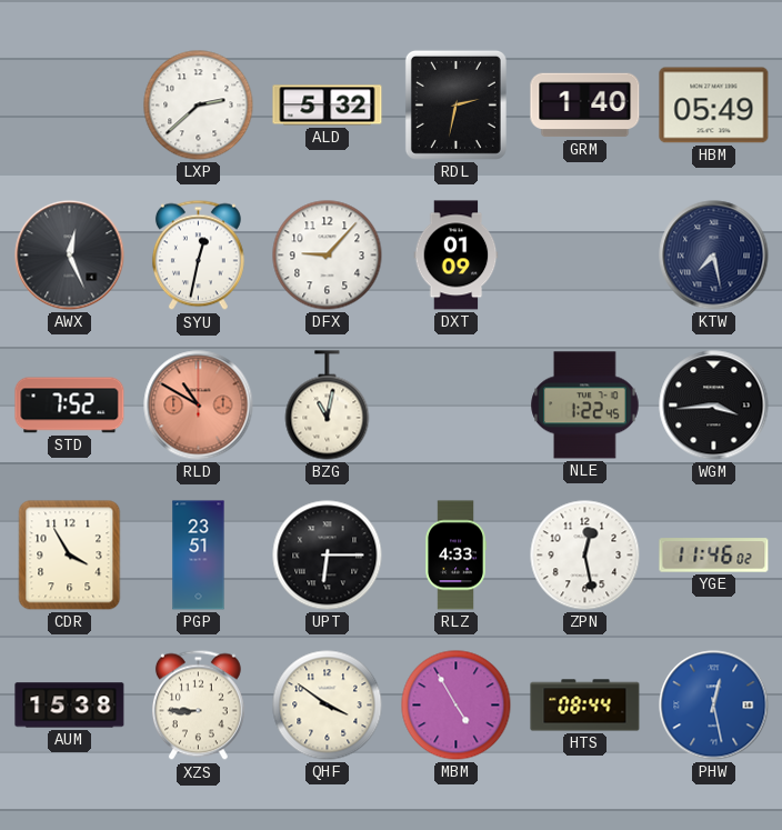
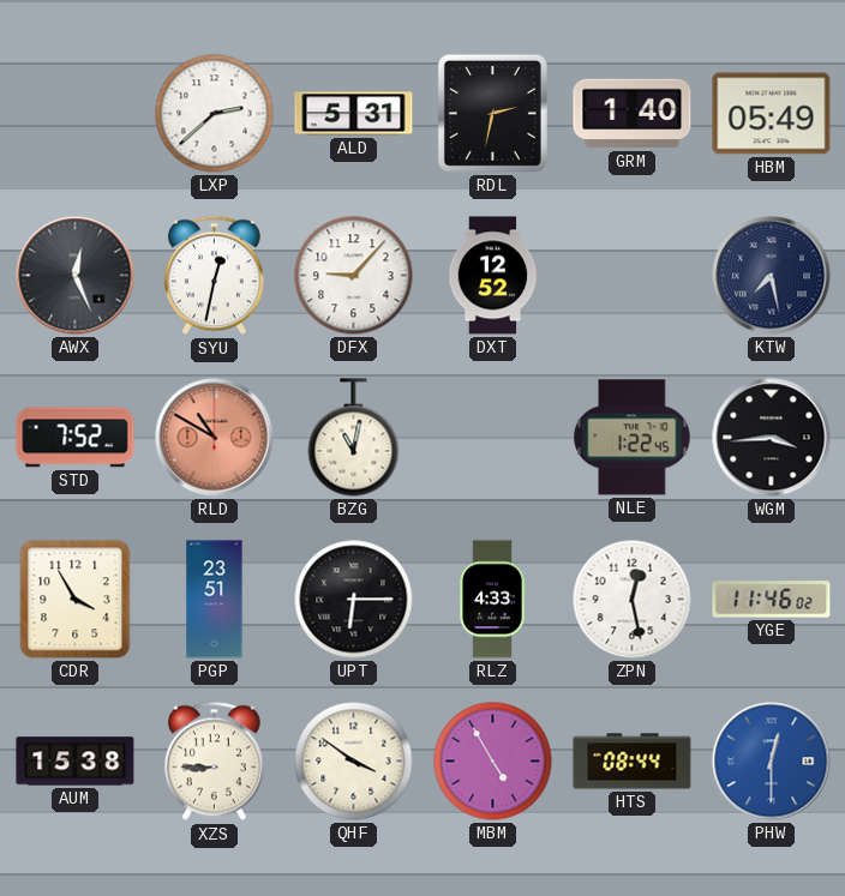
ALD: 5:32 -> 5:31 (354, 114)
DXT: 01:09 -> 12:52 (493, 276)
PHW: 12:28 -> 12:30 (772, 762)
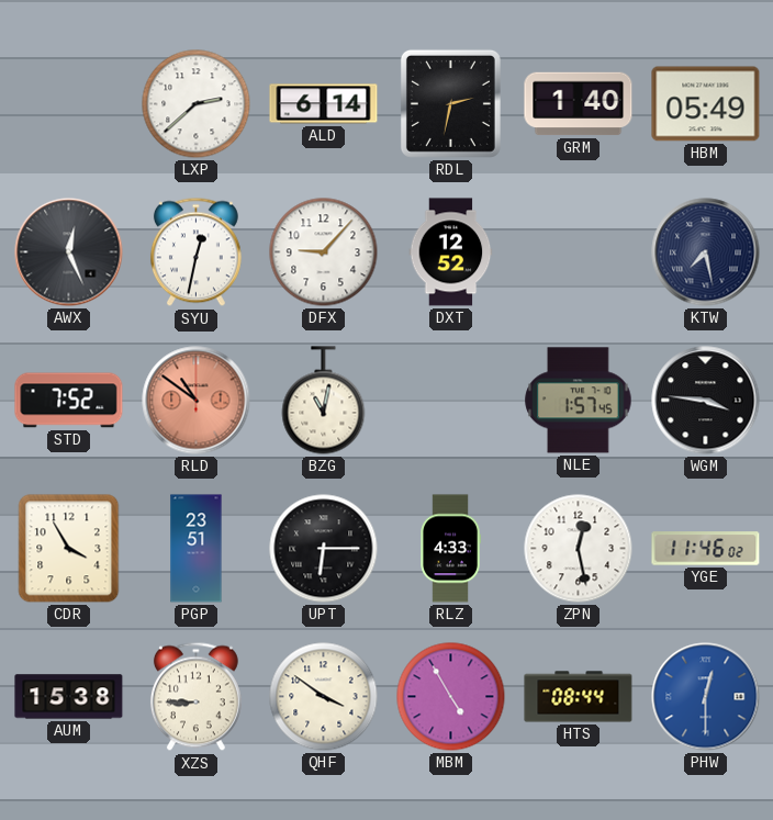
ALD: 5:31 -> 6:14 (324, 104)
RLD: 10:50 -> 10:51 (197, 401)
NLE: 1:22 -> 1:57 (579, 401)
WGM: 3:44 -> 3:46 (706, 401)
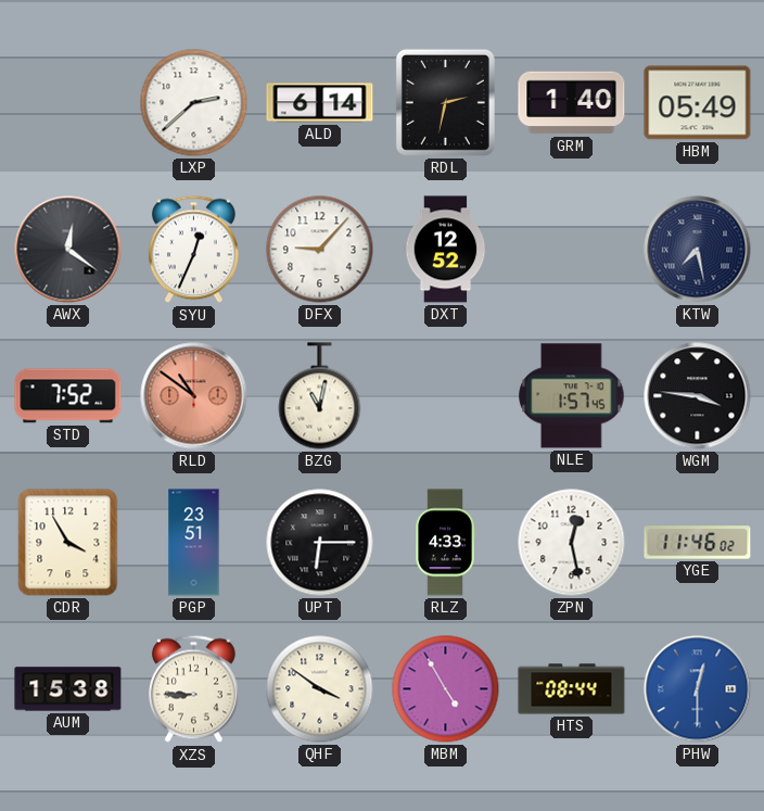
AWX: 12:26 -> 12:21 (68, 250)
SYU: 12:32 -> 12:34 (193, 250)
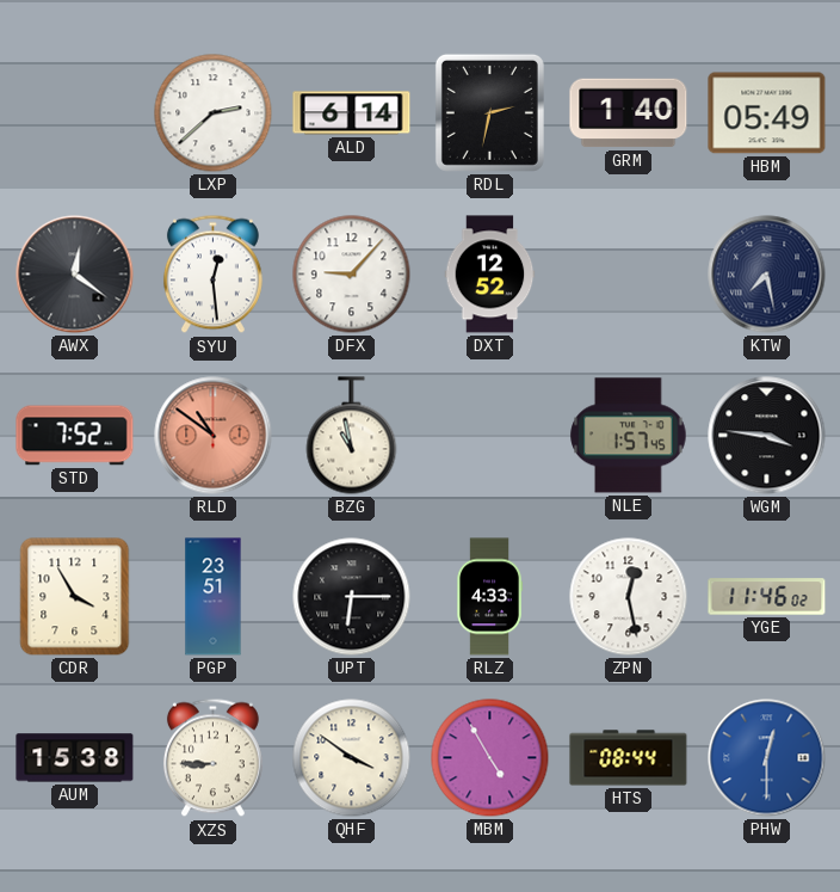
SYU: 12:34 -> 12:29 (212, 275)
BZG: 11:02 -> 10:58 (352, 436)
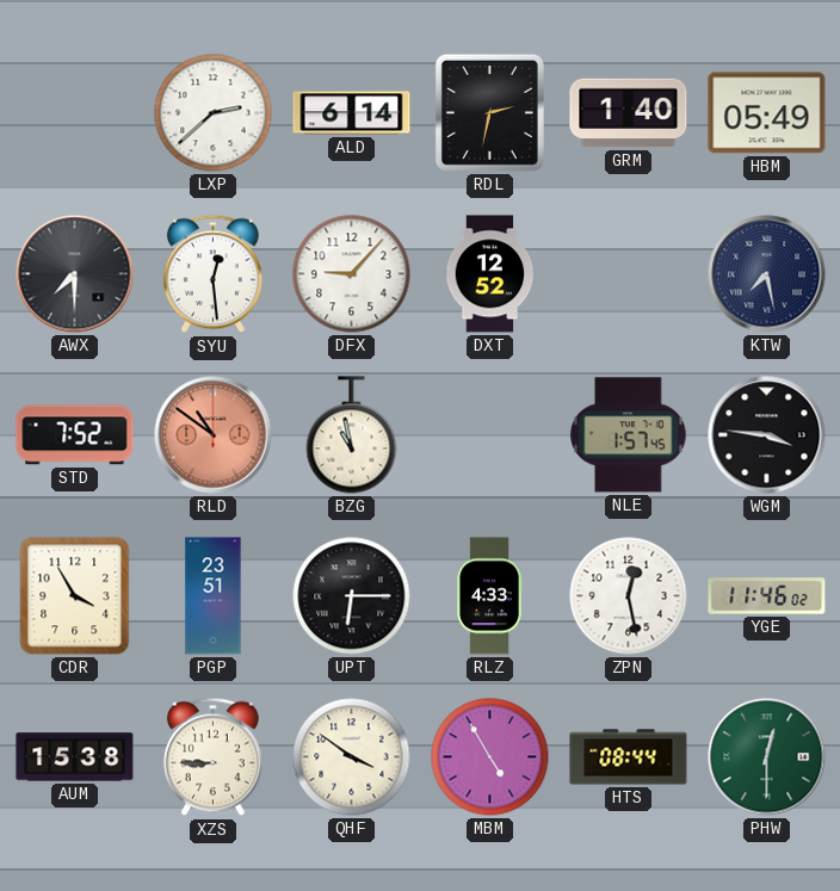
AWX: 12:21 -> 7:30 (75, 274)
PHW dial: blue -> green (767, 757)
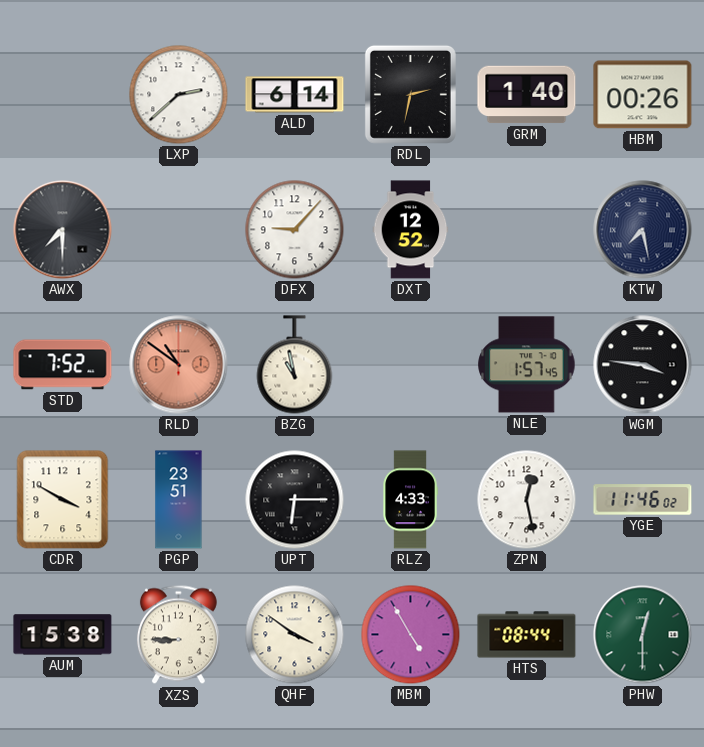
HBM: 05:49 -> 00:26 (643, 95)
SYU: 12:29 -> none (212, 274)
CDR: 3:55 -> 3:50 (63, 500)
